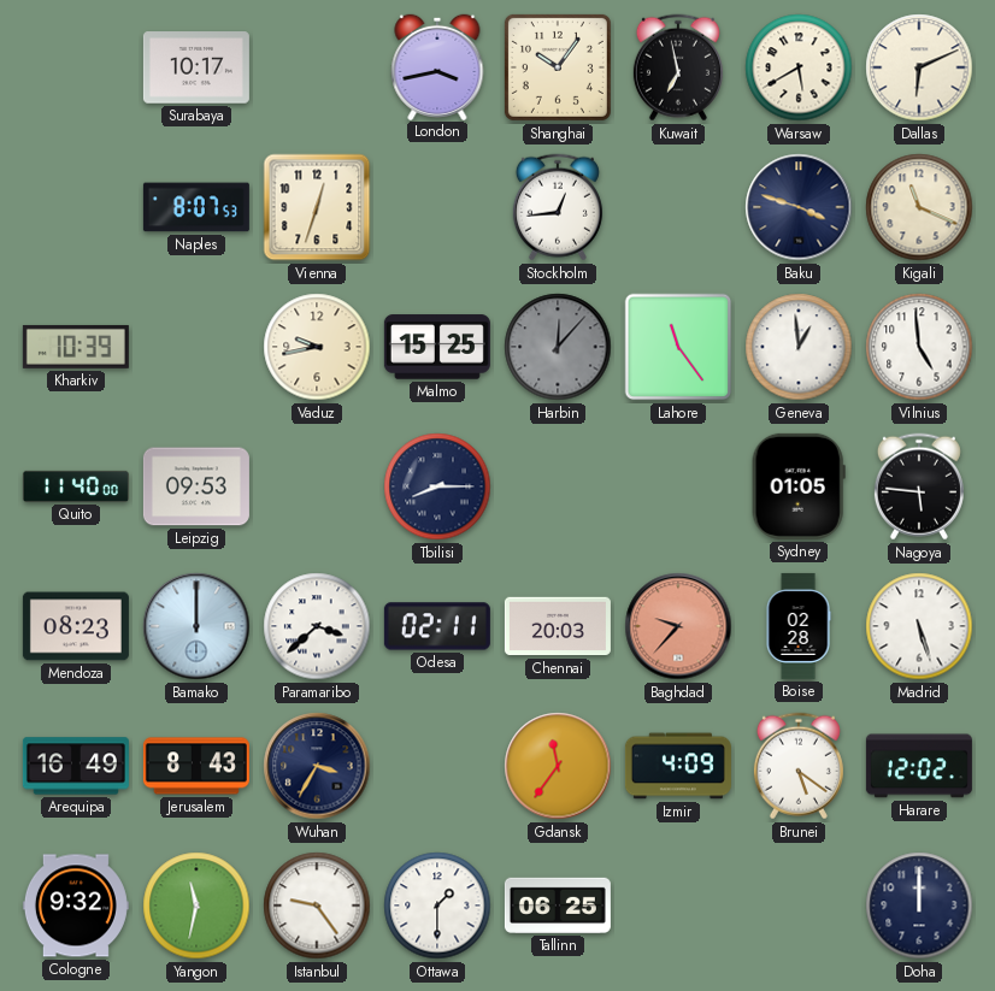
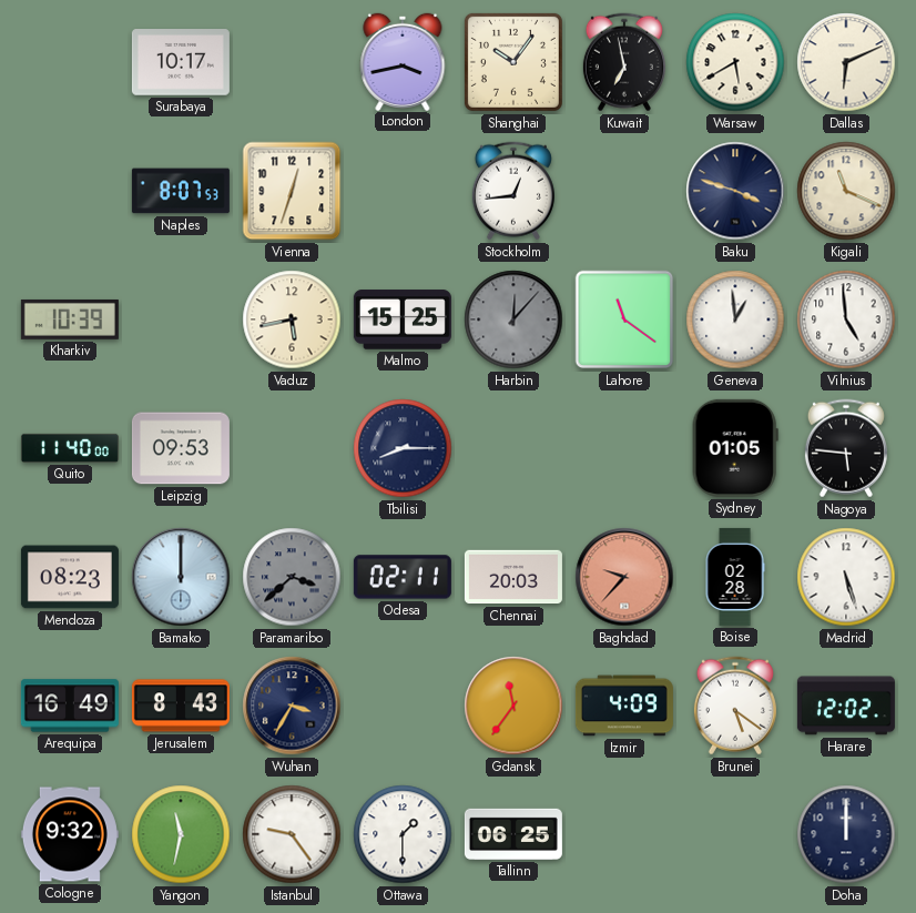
Vaduz: 9:43 -> 5:43 (292, 319)
Lahore: 11:24 -> 11:21 (624, 319)
Paramaribo dial: white -> grey (292, 577)
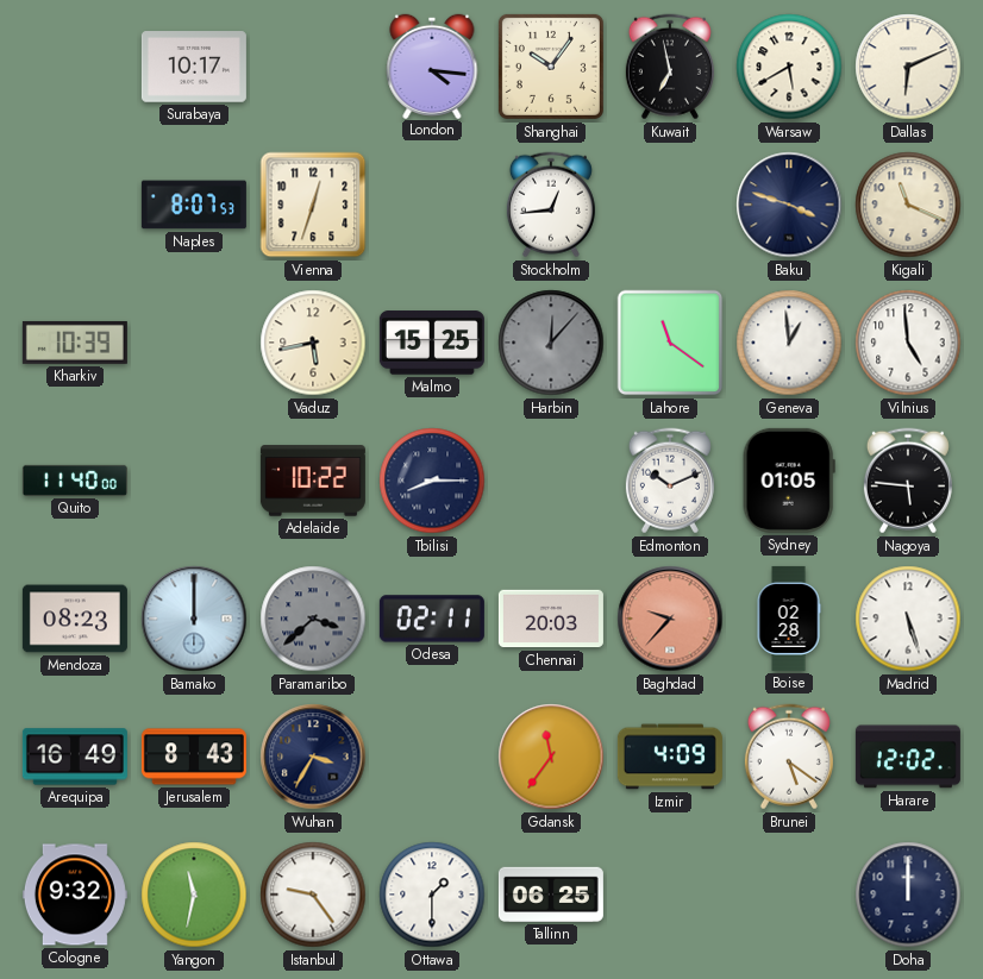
London: 3:43 -> 4:16 (432, 65)
Leipzig: 09:53 -> none (181, 448)
Adelaide: none -> 10:22 (313, 481)
Edmonton: none -> 10:11 (670, 481)
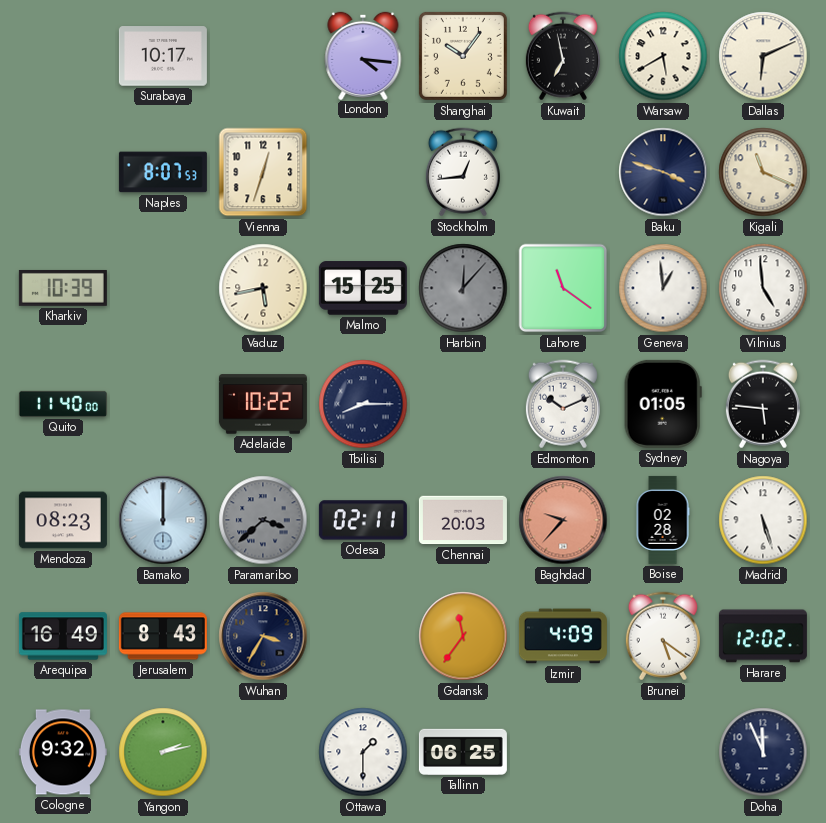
Yangon: 11:32 -> 2:13 (163, 752)
Istanbul: 9:24 -> none (313, 895)
Doha: 12:00 -> 11:56 (763, 752)
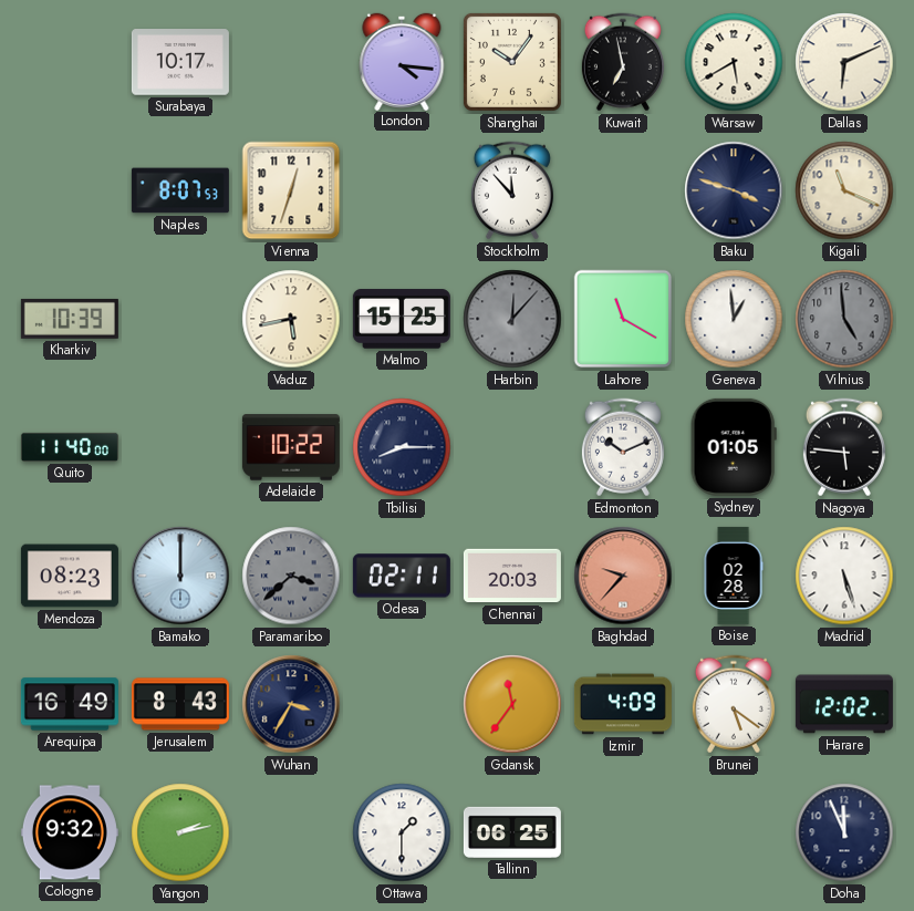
Stockholm: 12:44 -> 11:53 (512, 190)
Lahore: 11:21 -> 11:20 (623, 319)
Vilnius dial: white -> grey (844, 319)
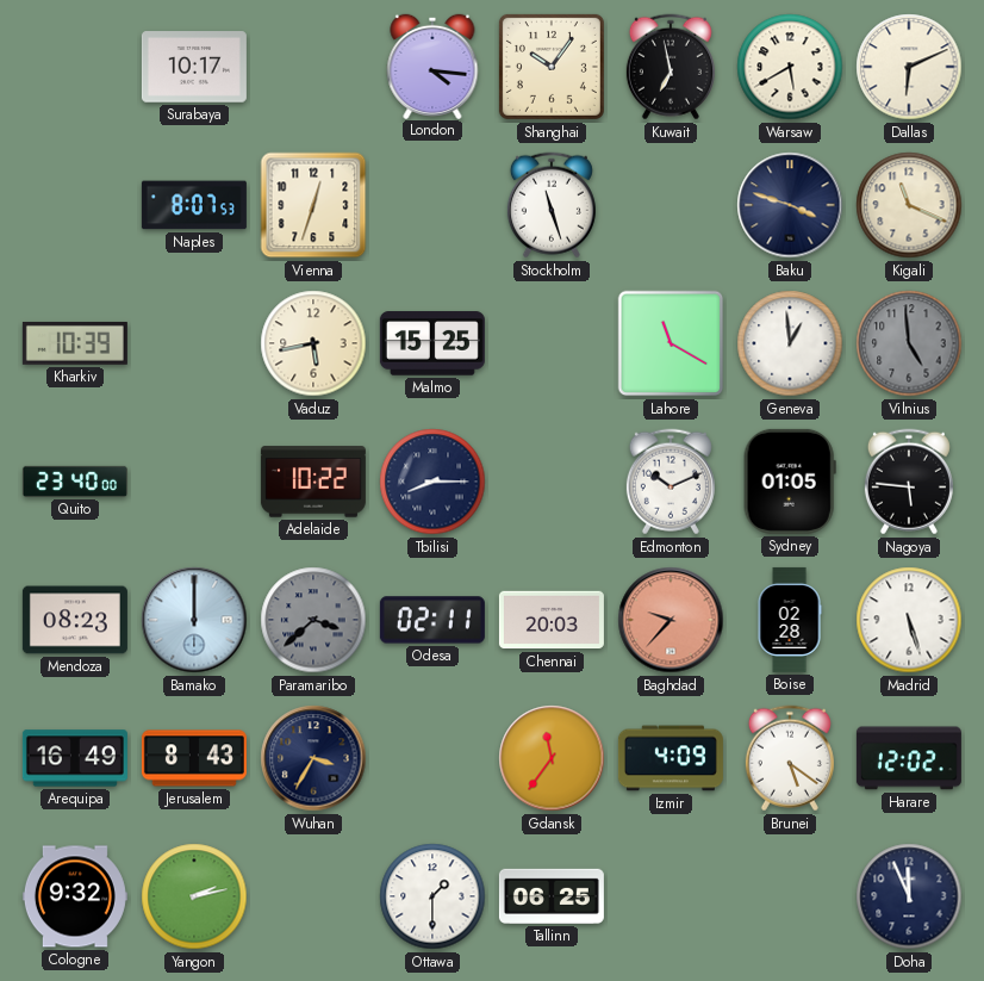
Stockholm: 11:53 -> 11:27 (552, 205)
Harbin: 12:07 -> none (512, 319)
Quito: 11:40 -> 23:40 (75, 482)
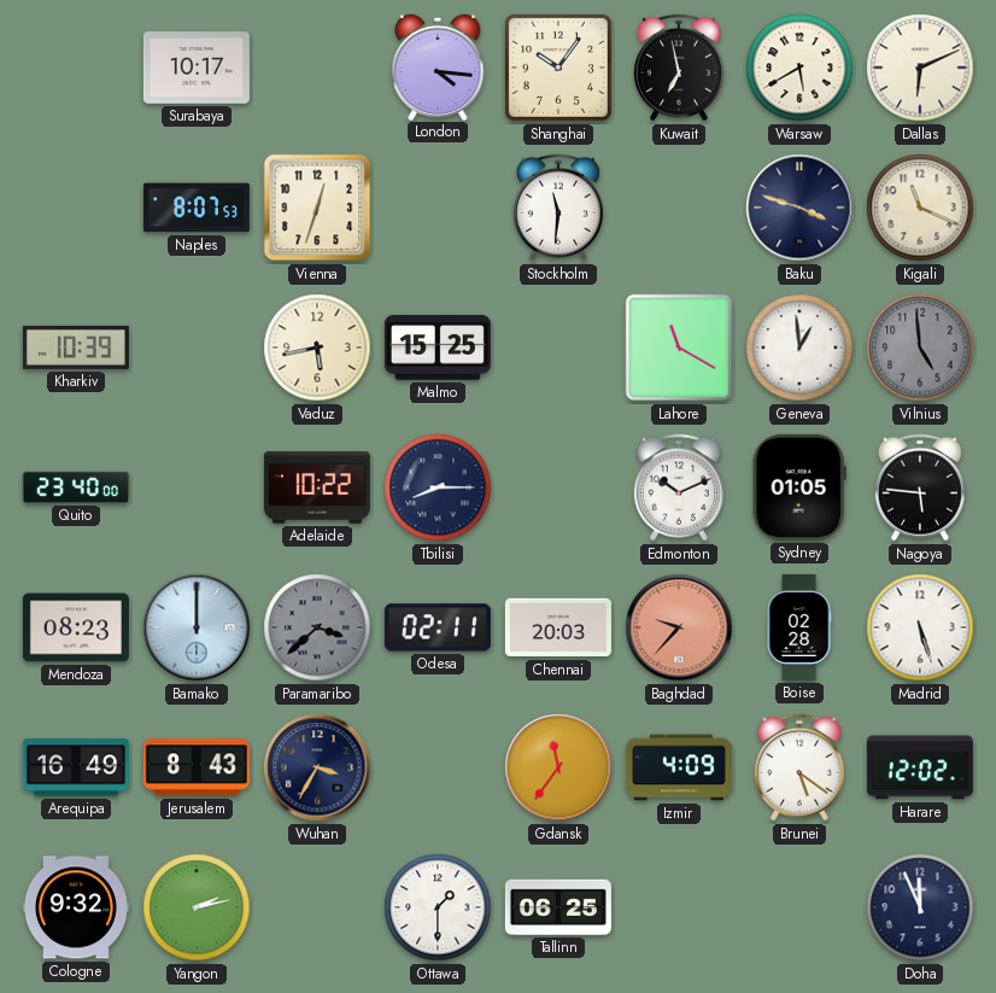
Stockholm: 11:27 -> 11:31 (558, 208)
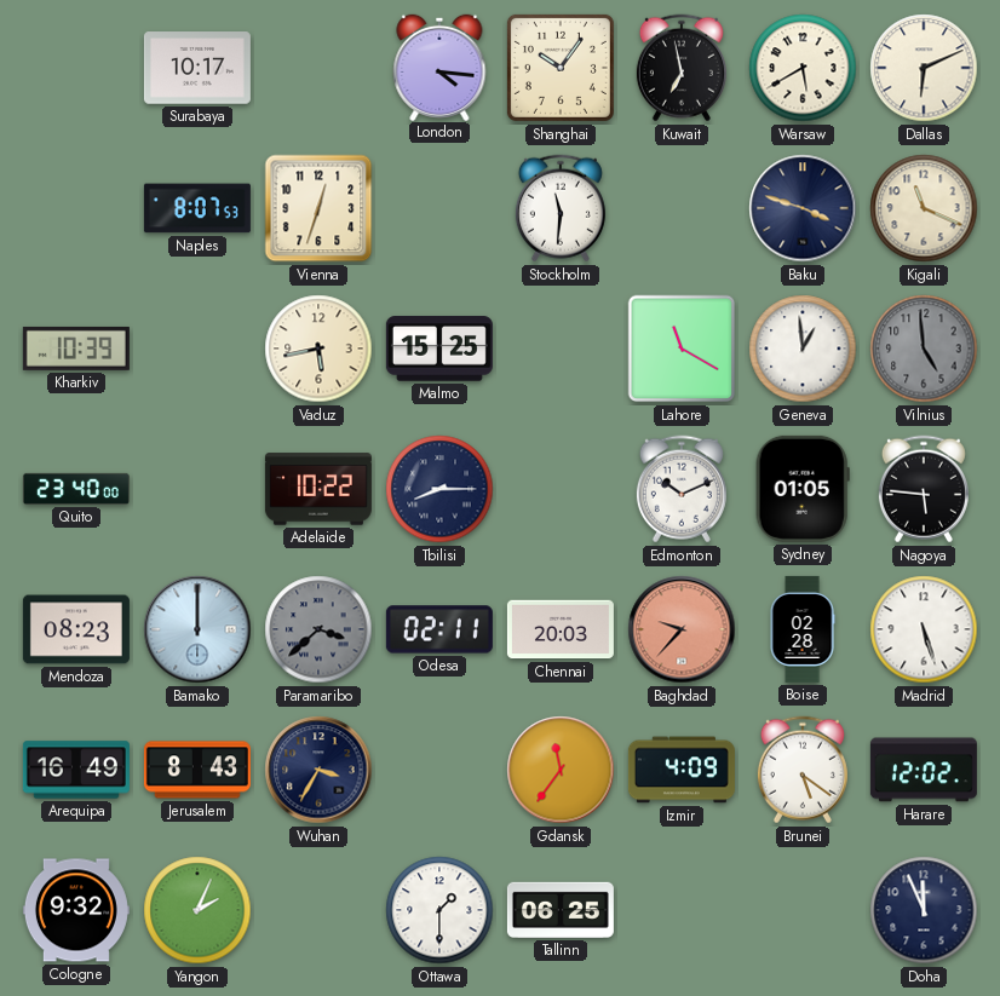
Yangon: 2:13 -> 2:04 (197, 910)
